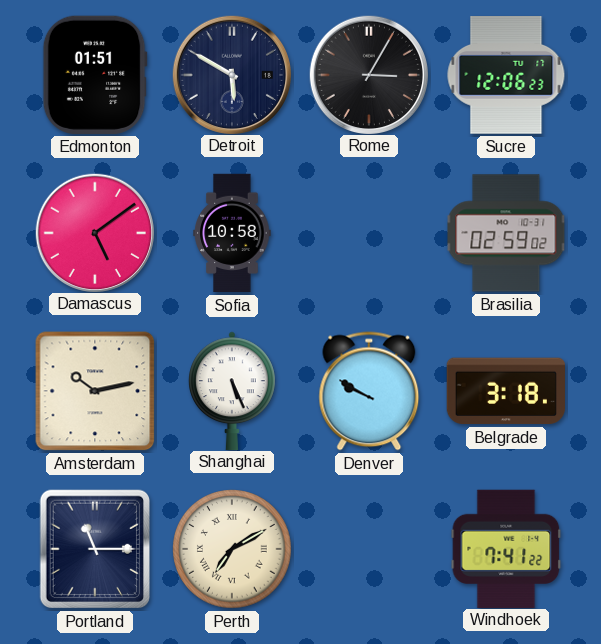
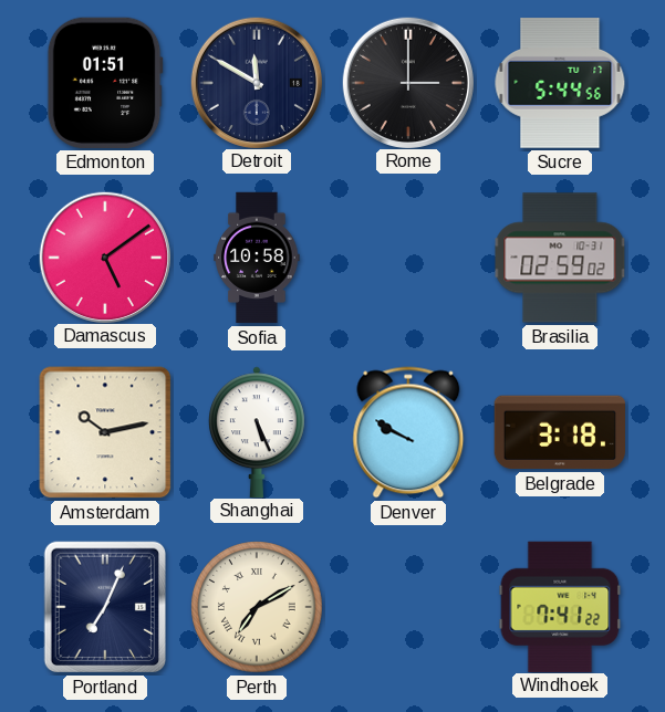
Detroit: 5:50 -> 11:50 (256, 82)
Rome: 3:05 -> 3:00 (407, 82)
Sucre: 12:06 -> 5:44 (560, 84)
Portland: 11:15 -> 7:04 (104, 607)
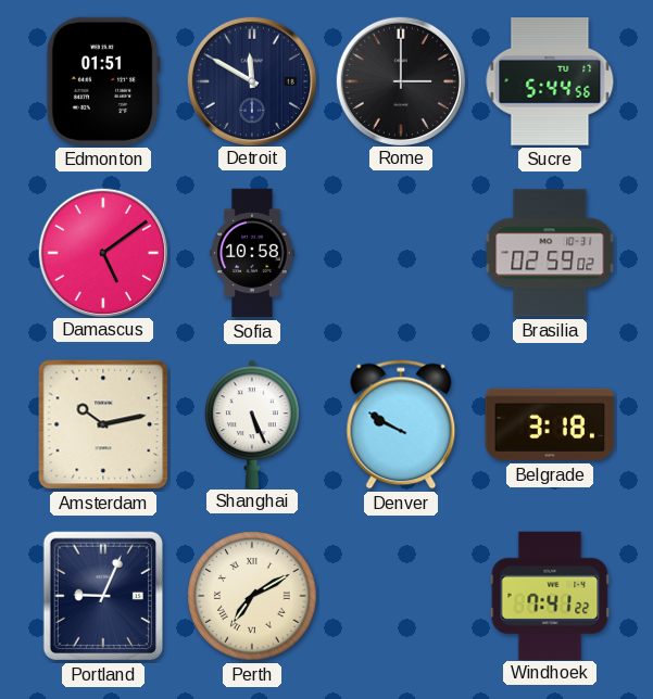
Portland: 7:04 -> 9:04 (102, 596)
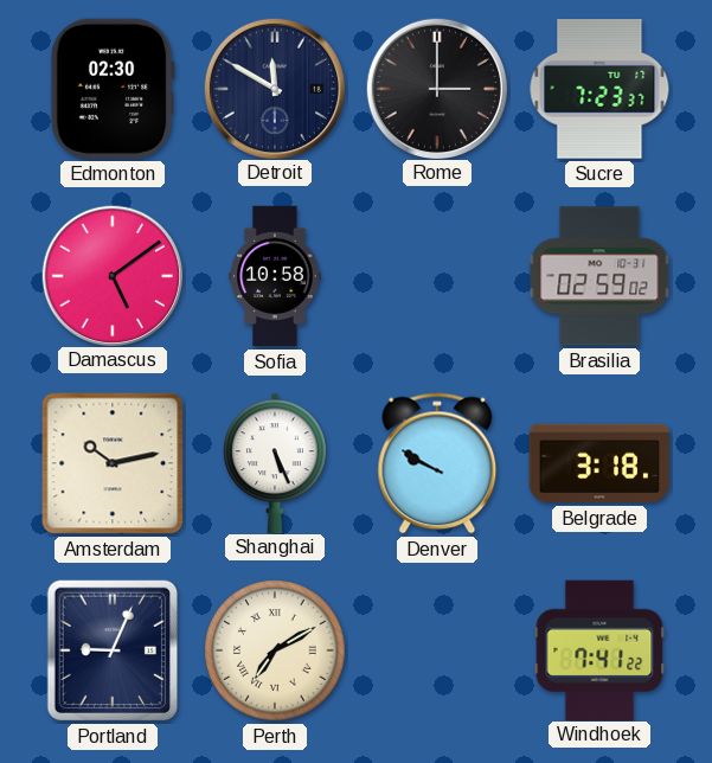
Edmonton: 01:51 -> 02:30 (113, 89)
Sucre: 5:44 -> 7:23 (599, 90)
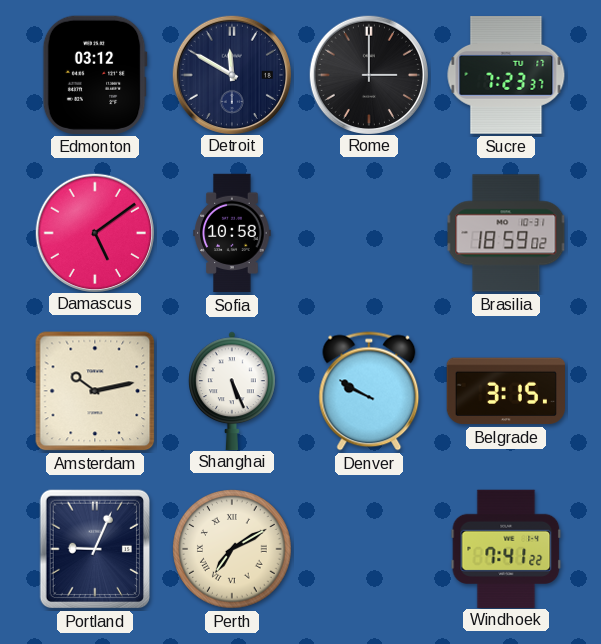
Edmonton: 02:30 -> 03:12 (95, 75)
Brasilia: 02:59 -> 18:59 (506, 233)
Belgrade: 3:18 -> 3:15 (506, 391)
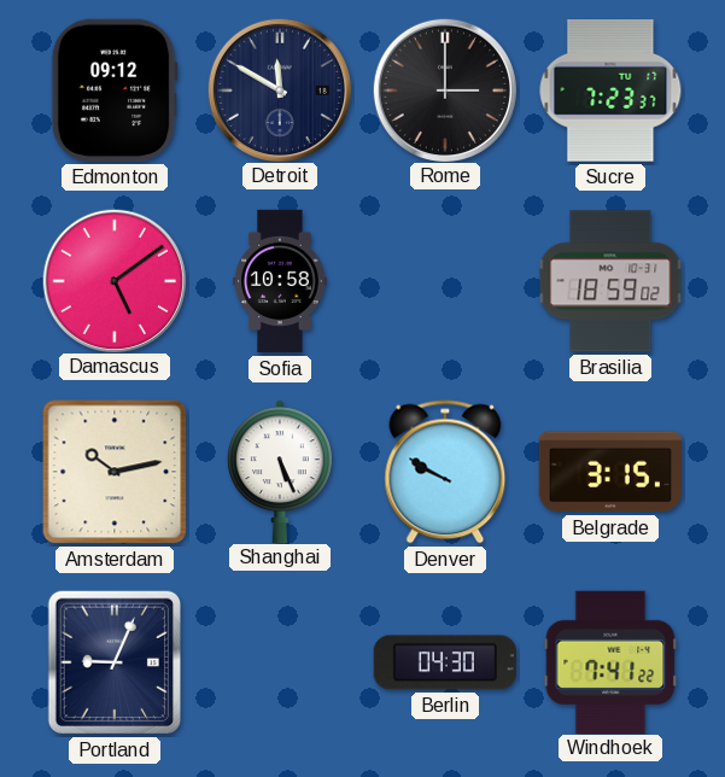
Edmonton: 03:12 -> 09:12 (115, 90)
Perth: 7:10 -> none (232, 549)
Berlin: none -> 04:30 (444, 662)
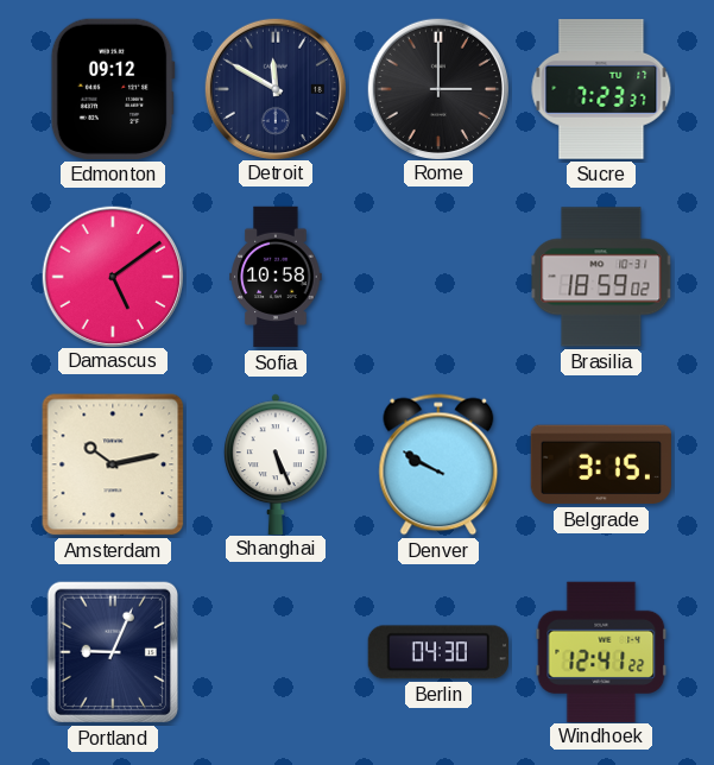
Windhoek: 7:41 -> 12:41 (601, 651)
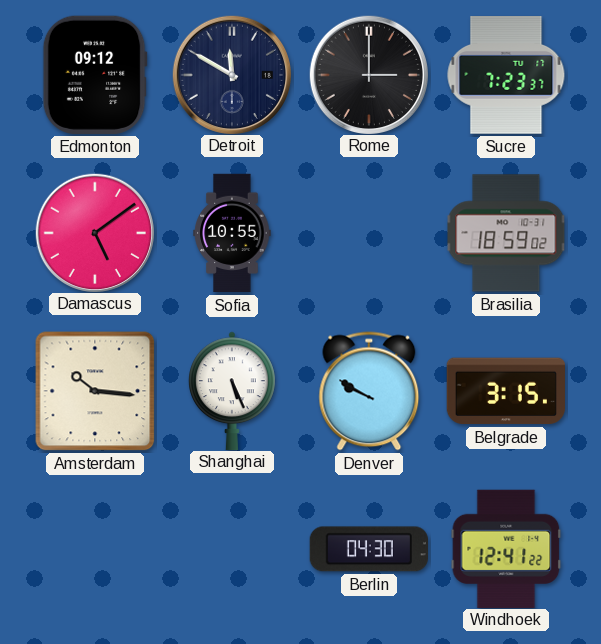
Sofia: 10:58 -> 10:55 (232, 233)
Amsterdam: 10:13 -> 10:16 (95, 391)
Portland: 9:04 -> none (112, 652)
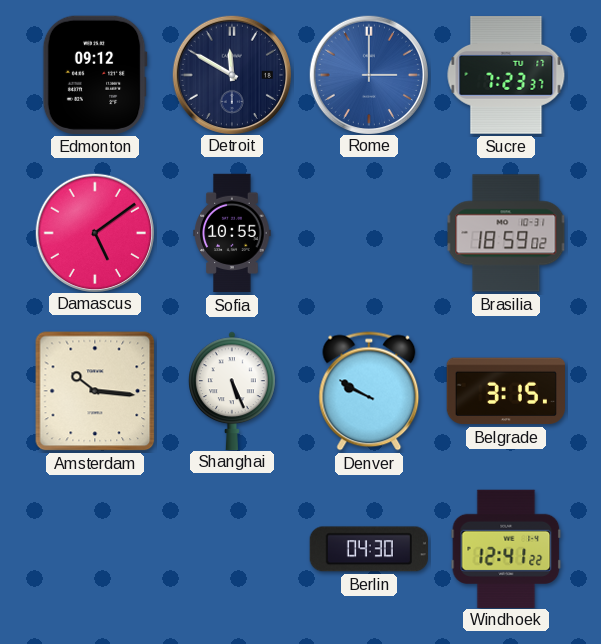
Rome dial: black -> blue (368, 74)
